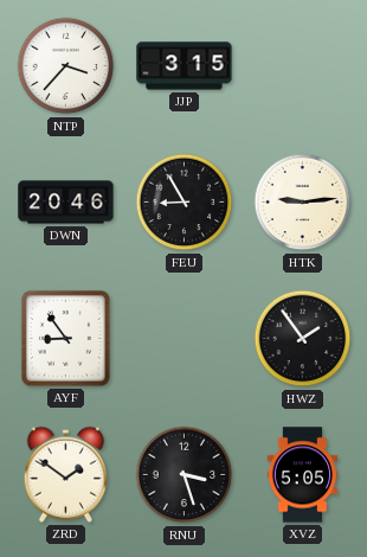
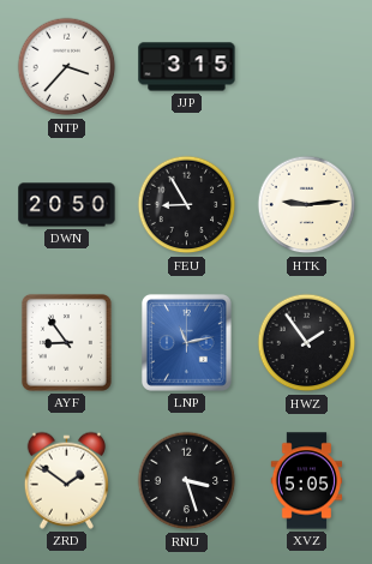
DWN: 20:46 -> 20:50 (67, 205)
LNP: none -> 11:13 (186, 342)
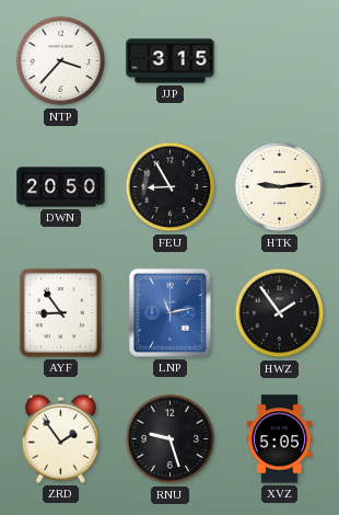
ZRD: 1:51 -> 1:54 (60, 438)
RNU: 3:27 -> 9:27 (171, 439)
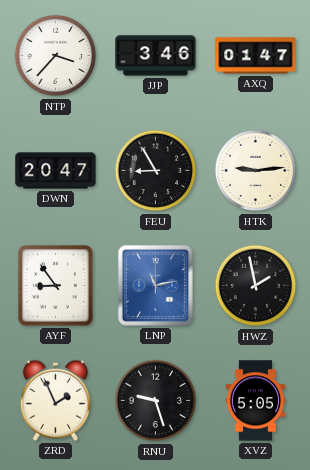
JJP: 3:15 -> 3:46 (156, 56)
AXQ: none -> 01:47 (256, 56)
DWN: 20:50 -> 20:47 (56, 171)
HWZ: 1:54 -> 1:58 (256, 286)
ZRD: 1:54 -> 1:56 (55, 400)
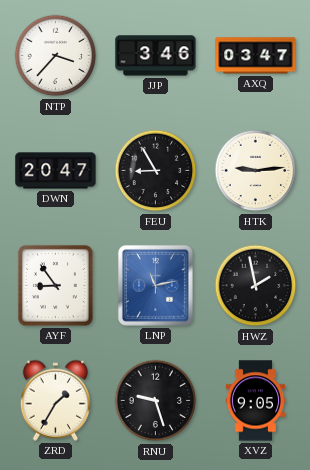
AXQ: 01:47 -> 03:47 (256, 56)
ZRD: 1:56 -> 1:35 (55, 400)
XVZ: 5:05 -> 9:05 (256, 401)
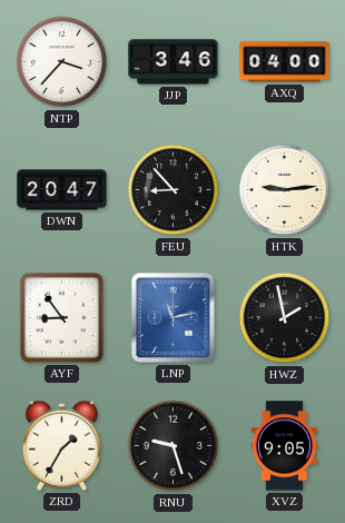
AXQ: 03:47 -> 04:00 (285, 62)
FEU: 8:55 -> 8:53 (174, 190)
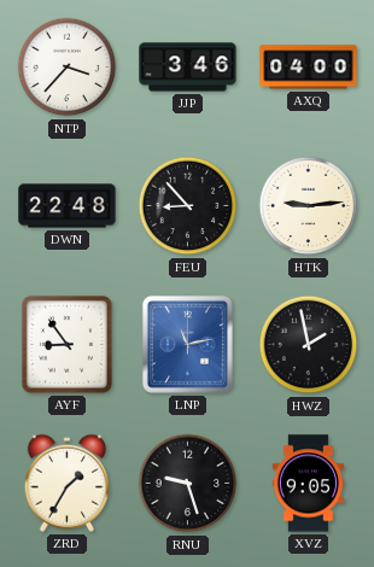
DWN: 20:47 -> 22:48 (68, 206)
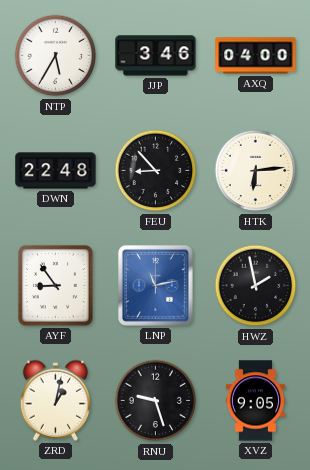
NTP: 3:37 -> 5:35 (56, 56)
HTK: 9:14 -> 6:14 (256, 171)
ZRD: 1:35 -> 1:02 (55, 400)
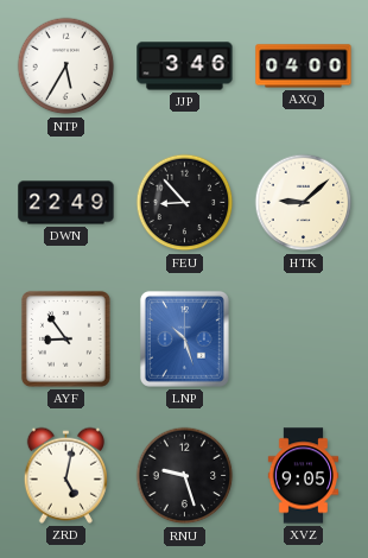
DWN: 22:48 -> 22:49 (66, 203)
HTK: 6:14 -> 9:08 (304, 203)
LNP: 11:13 -> 10:27 (184, 338)
HWZ: 1:58 -> none (256, 286)
ZRD: 1:02 -> 5:02 (65, 475)
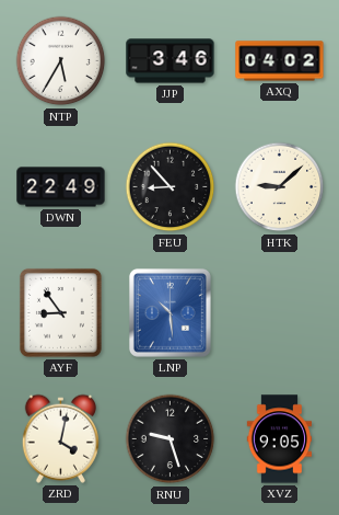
AXQ: 04:00 -> 04:02 (280, 61)
LNP: 10:27 -> 10:29 (169, 312)
ZRD: 5:02 -> 4:02 (60, 438)
